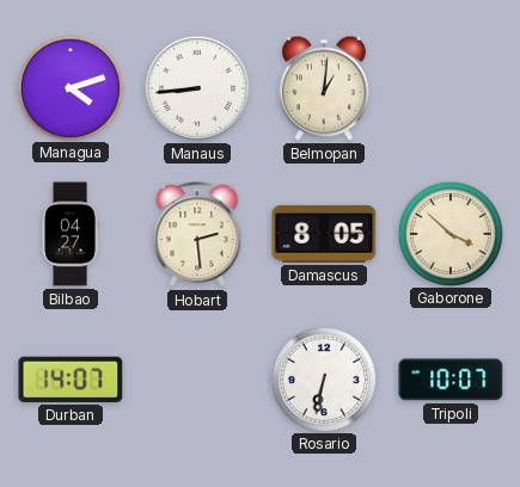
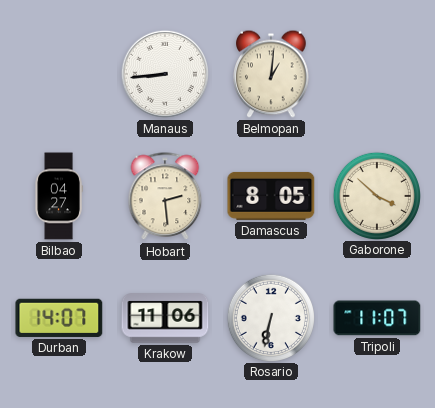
Managua: 4:12 -> none (69, 87)
Krakow: none -> 11:06 (165, 318)
Tripoli: 10:07 -> 11:07 (377, 318)
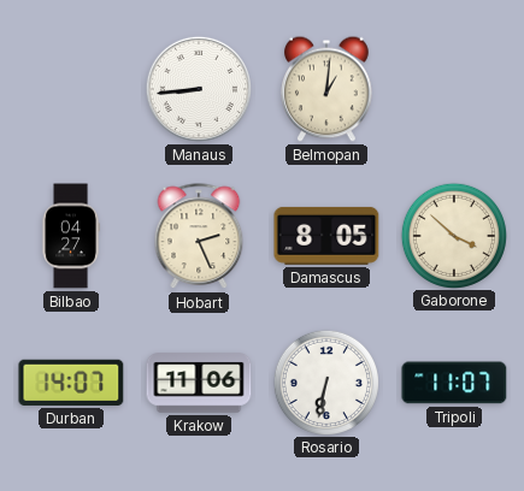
Hobart: 2:29 -> 2:26 (199, 237)
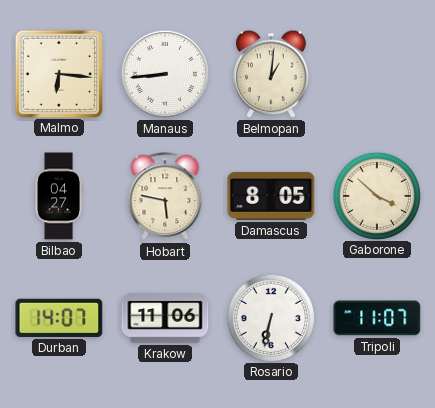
Malmo: none -> 6:16 (58, 73)
Hobart: 2:26 -> 5:47 (165, 197)
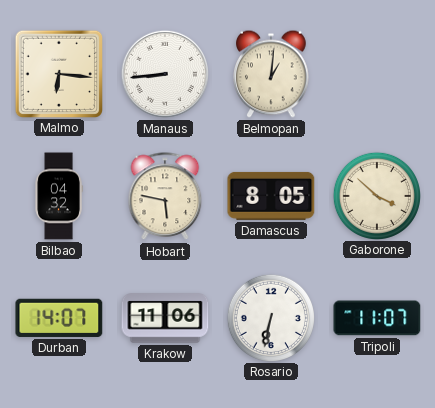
Bilbao: 04:27 -> 04:32 (59, 196)
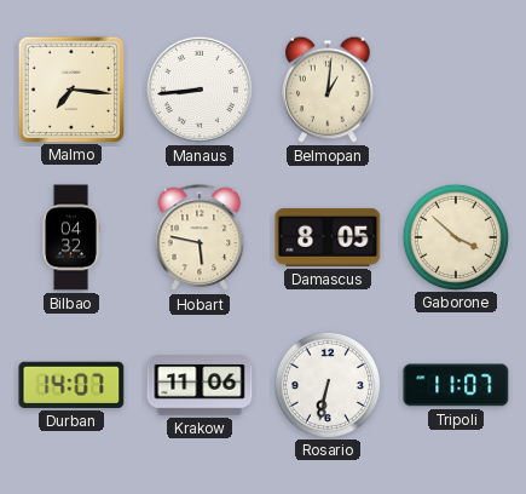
Malmo: 6:16 -> 7:16 (70, 88)
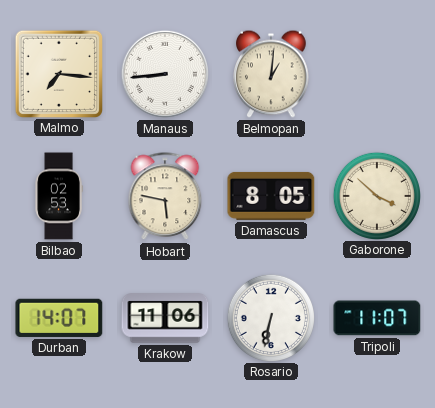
Bilbao: 04:32 -> 02:53 (59, 196)
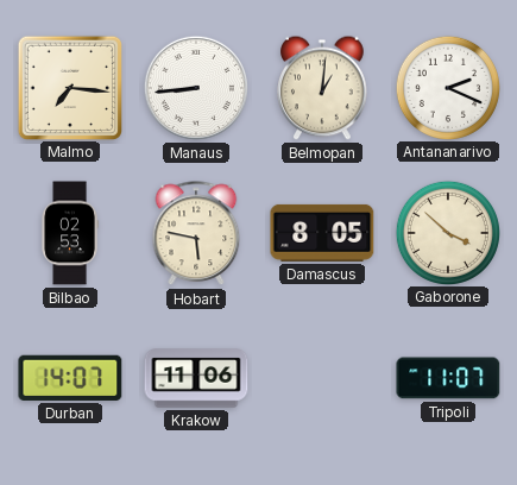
Antananarivo: none -> 2:19 (447, 87)
Rosario: 6:32 -> none (270, 317)
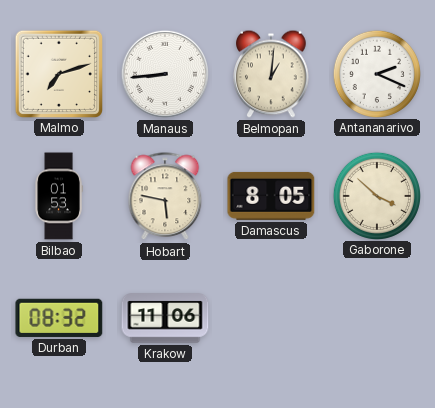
Malmo: 7:16 -> 7:12 (58, 73)
Bilbao: 02:53 -> 01:53 (59, 196)
Durban: 14:07 -> 08:32 (59, 318)
Tripoli: 11:07 -> none (448, 378)
